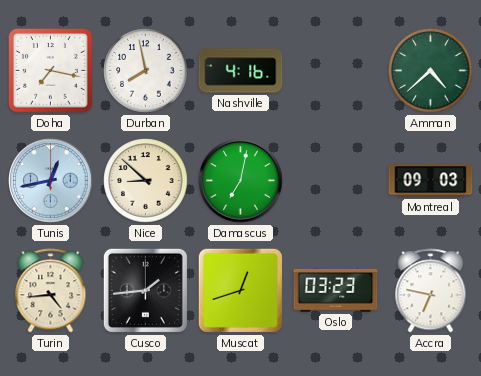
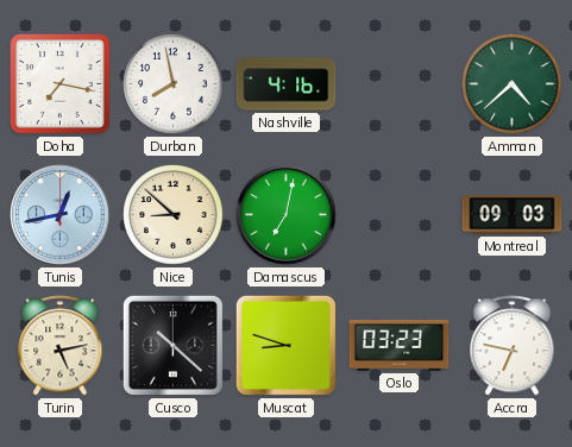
Turin: 4:44 -> 5:13 (61, 346)
Cusco: 1:44 -> 10:22 (172, 345)
Muscat: 12:42 -> 8:48 (285, 345)
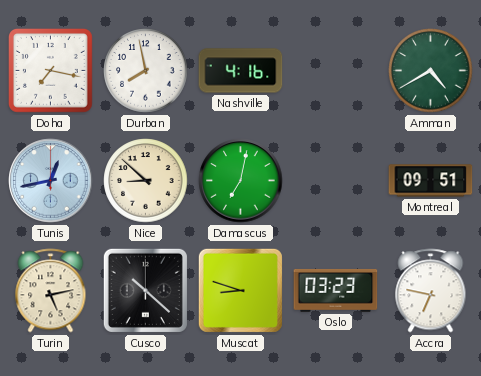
Amman: 4:38 -> 4:40 (431, 71)
Montreal: 09:03 -> 09:51 (431, 181)
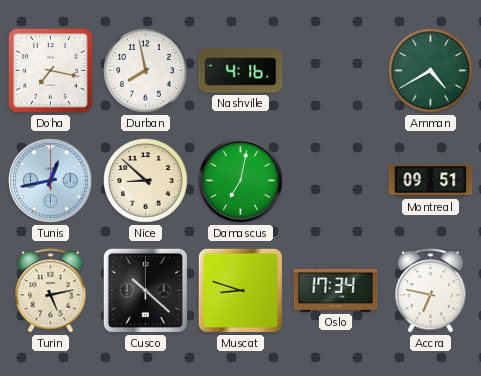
Oslo: 03:23 -> 17:34 (336, 290)
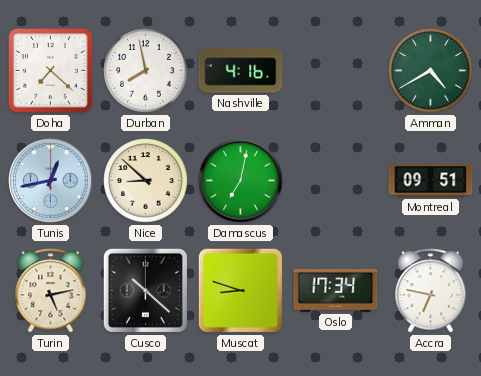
Doha: 7:17 -> 7:22 (50, 70)
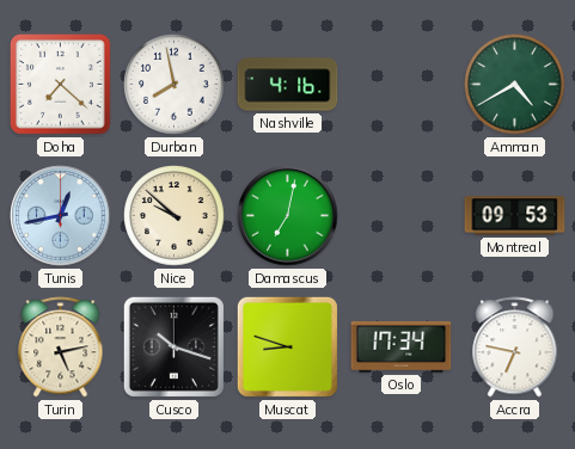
Nice: 8:52 -> 9:52 (175, 216)
Montreal: 09:51 -> 09:53 (515, 216)
Cusco: 10:22 -> 10:18 (173, 346)
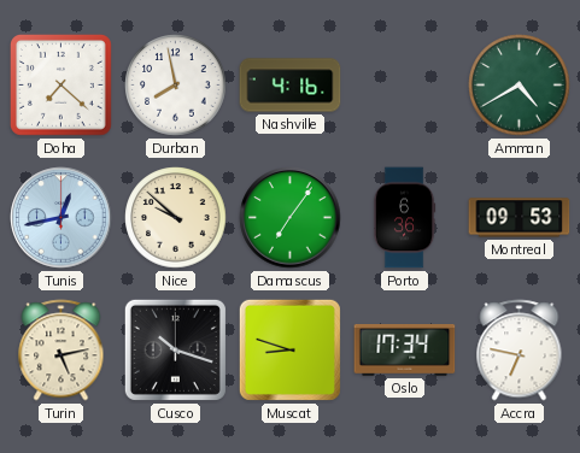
Damascus: 7:02 -> 7:06 (291, 218)
Porto: none -> 6:36 (404, 218)
